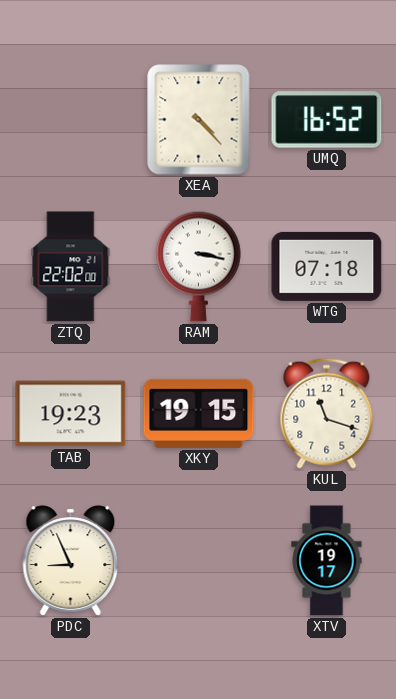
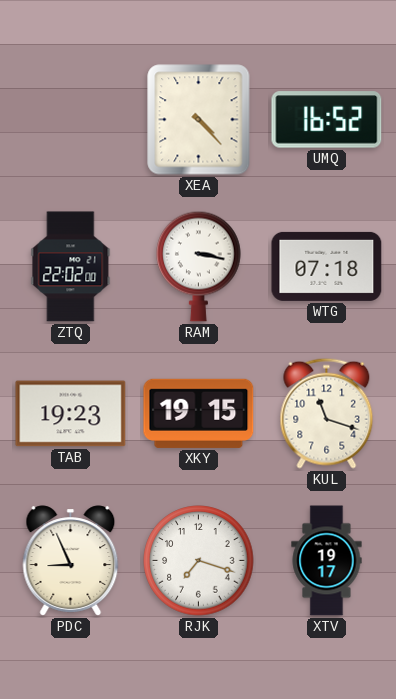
RJK: none -> 7:18 (199, 561)
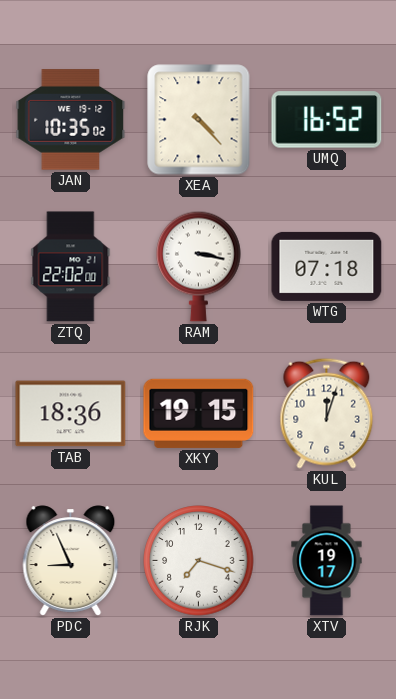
JAN: none -> 10:35 (71, 120)
TAB: 19:23 -> 18:36 (71, 414)
KUL: 11:18 -> 12:03 (327, 413)
